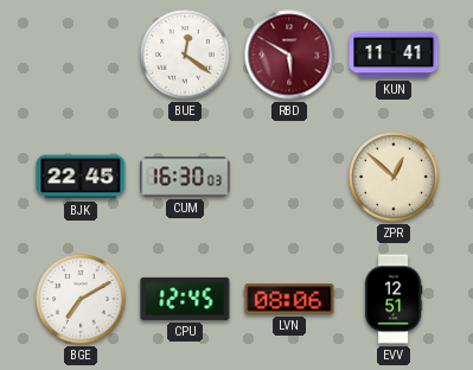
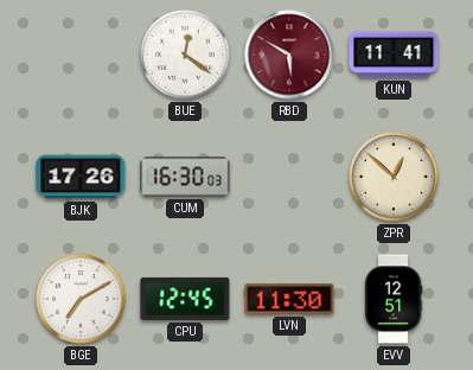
BJK: 22:45 -> 17:26 (81, 177)
LVN: 08:06 -> 11:30 (289, 299)
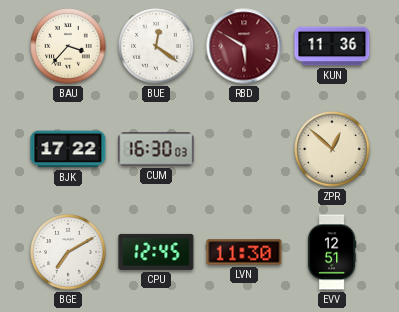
BAU: none -> 3:37 (68, 46)
KUN: 11:41 -> 11:36 (332, 46)
BJK: 17:26 -> 17:22 (68, 149)
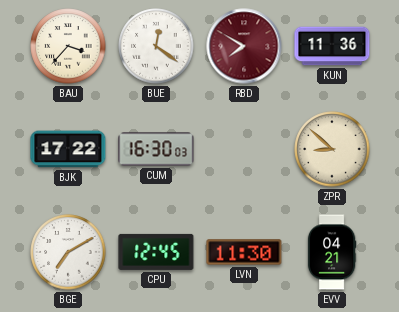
RBD: 5:50 -> 7:50 (244, 46)
ZPR: 12:52 -> 8:52 (332, 149)
EVV: 12:51 -> 04:21 (332, 252)
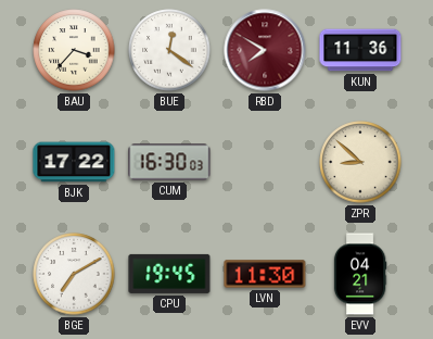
CPU: 12:45 -> 19:45 (169, 274)
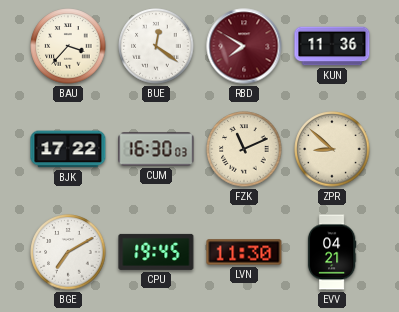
FZK: none -> 11:11 (244, 149)
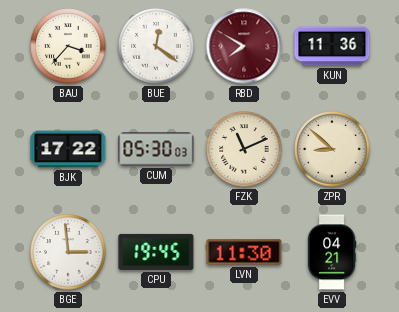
CUM: 16:30 -> 05:30 (156, 149)
BGE: 7:10 -> 2:59 (68, 252)
